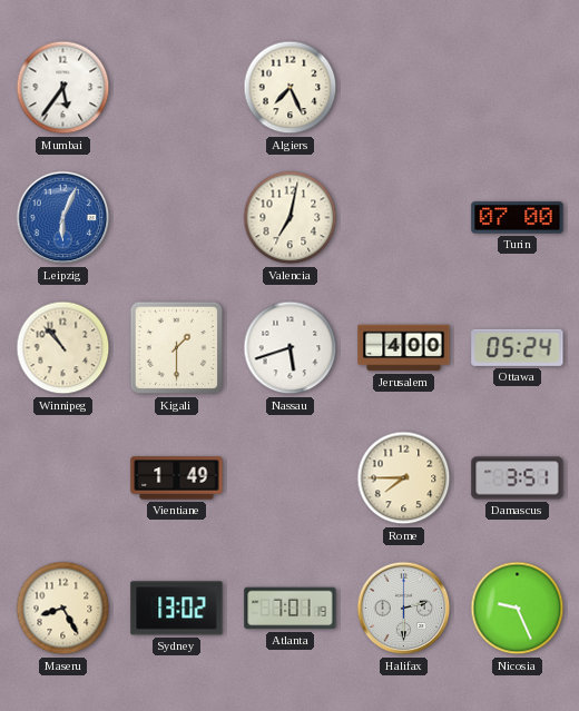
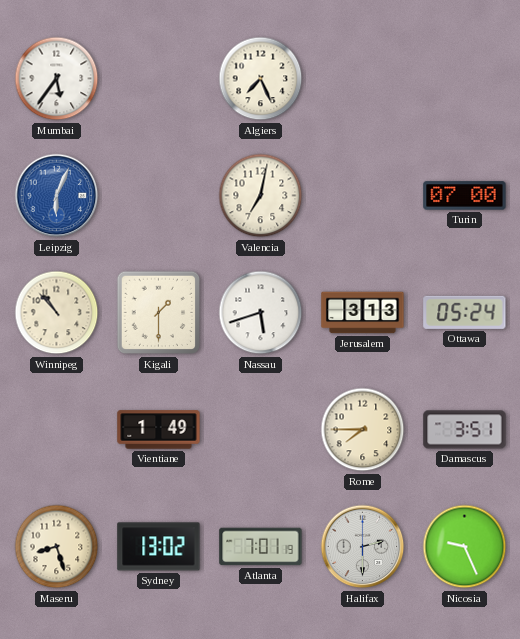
Jerusalem: 4:00 -> 3:13 (363, 313)
Maseru: 8:25 -> 8:27 (57, 547)
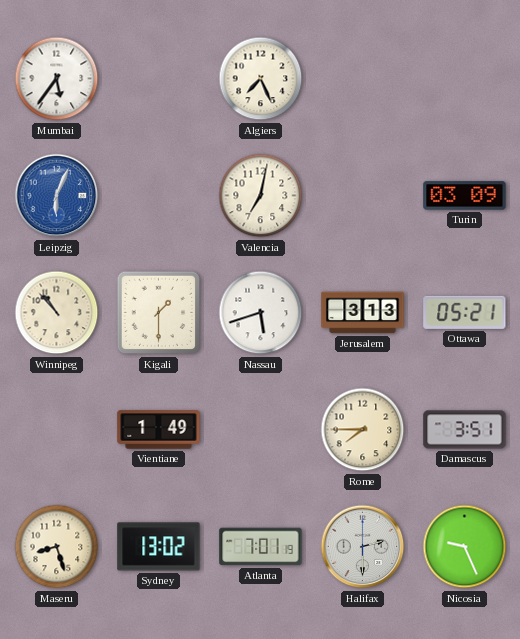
Turin: 07:00 -> 03:09 (465, 196)
Ottawa: 05:24 -> 05:21 (465, 312)
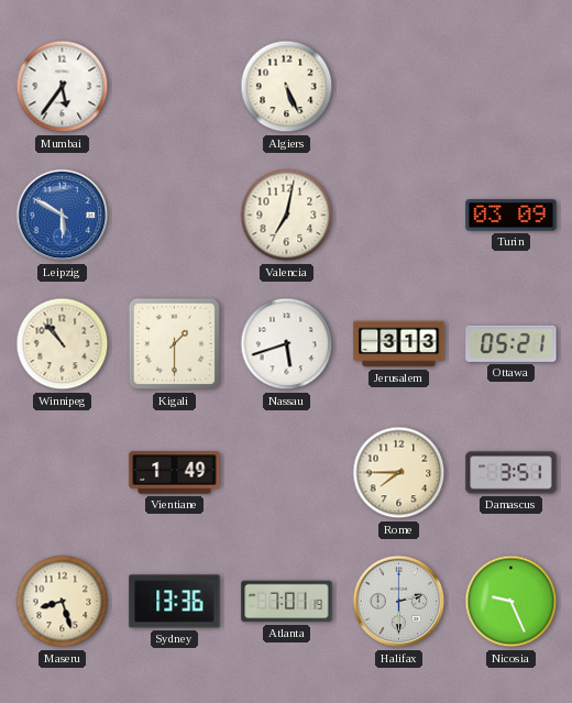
Algiers: 7:26 -> 5:26 (287, 87)
Leipzig: 6:04 -> 5:50 (63, 216)
Sydney: 13:02 -> 13:36 (175, 602)
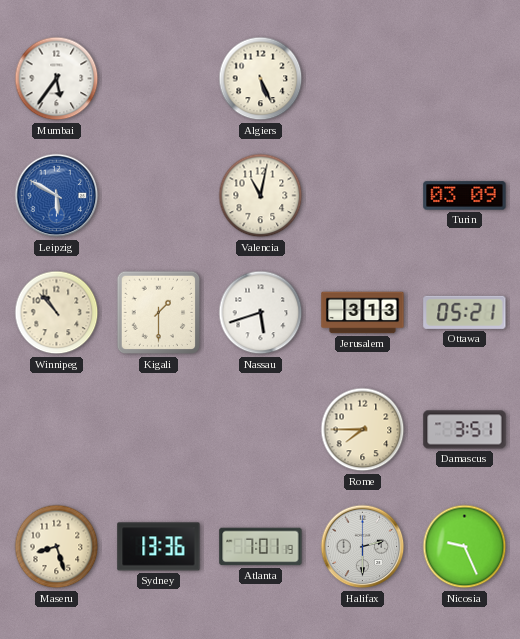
Valencia: 7:02 -> 11:02 (261, 196)
Vientiane: 1:49 -> none (175, 473)
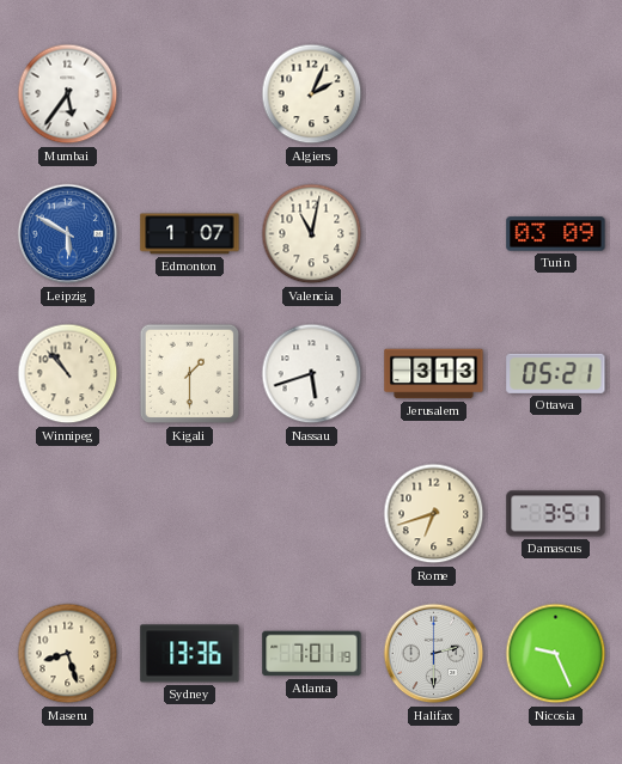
Algiers: 5:26 -> 2:04 (312, 94)
Edmonton: none -> 1:07 (190, 234)
Rome: 7:45 -> 6:42 (434, 514)
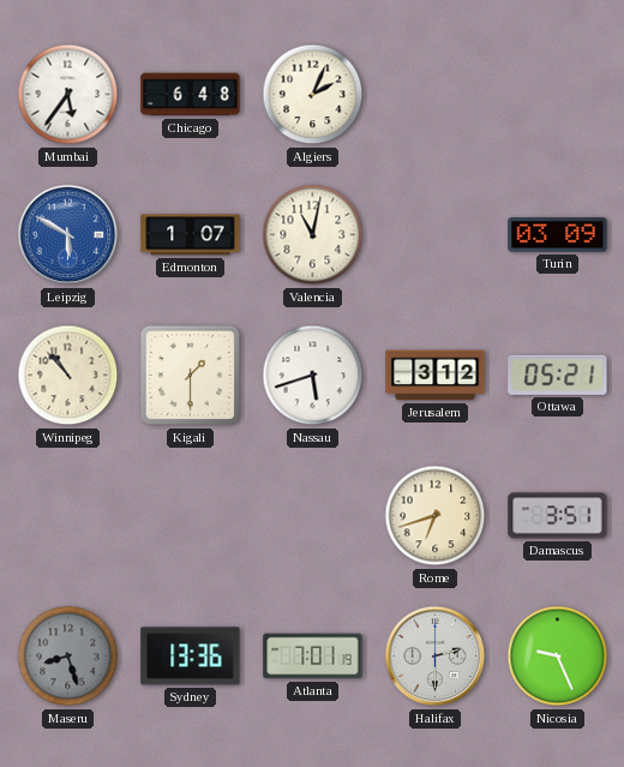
Chicago: none -> 6:48 (191, 95)
Jerusalem: 3:13 -> 3:12 (436, 376)
Maseru dial: cream -> grey (68, 657)
